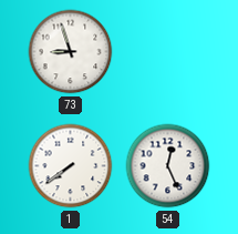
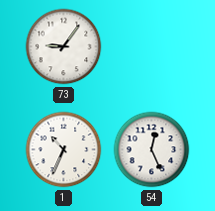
73: 8:57 -> 9:06 (64, 47)
1: 7:39 -> 10:34 (64, 150)
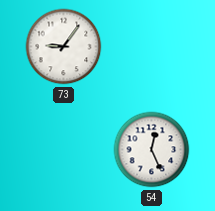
1: 10:34 -> none (64, 150)
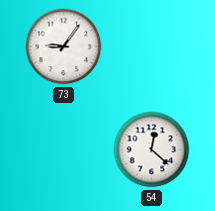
54: 12:26 -> 12:22 (152, 150)
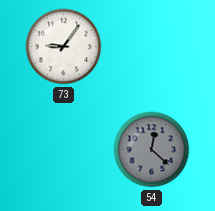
54 dial: white -> grey (152, 150)
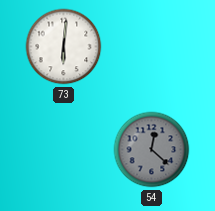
73: 9:06 -> 6:01 (64, 47)
